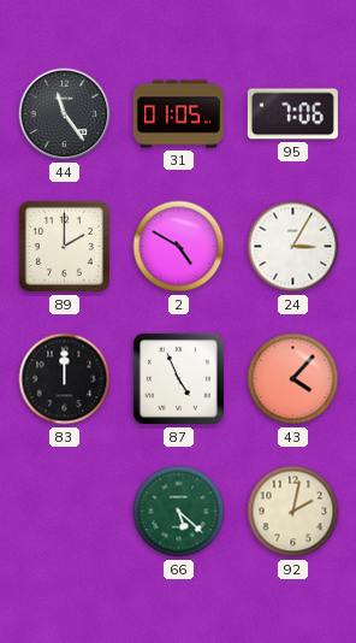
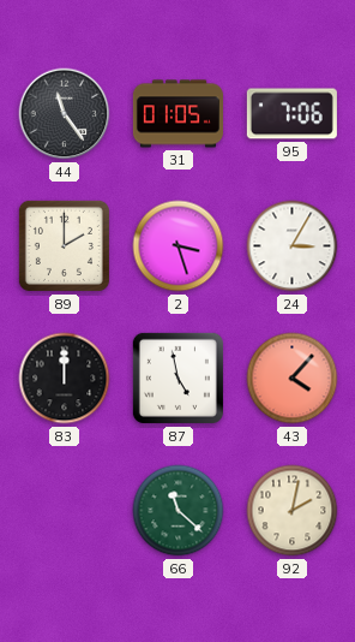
2: 4:50 -> 3:27 (179, 246)
87: 4:56 -> 4:58 (177, 378)
66: 5:22 -> 11:22 (179, 511)
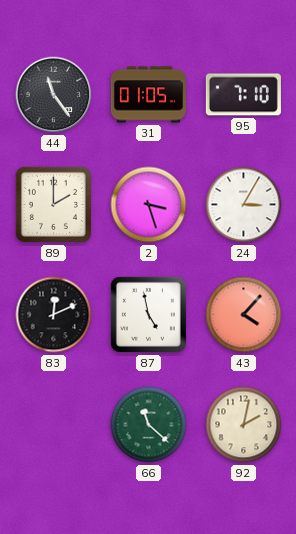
95: 7:06 -> 7:10 (243, 95)
83: 12:00 -> 12:11 (54, 315)
